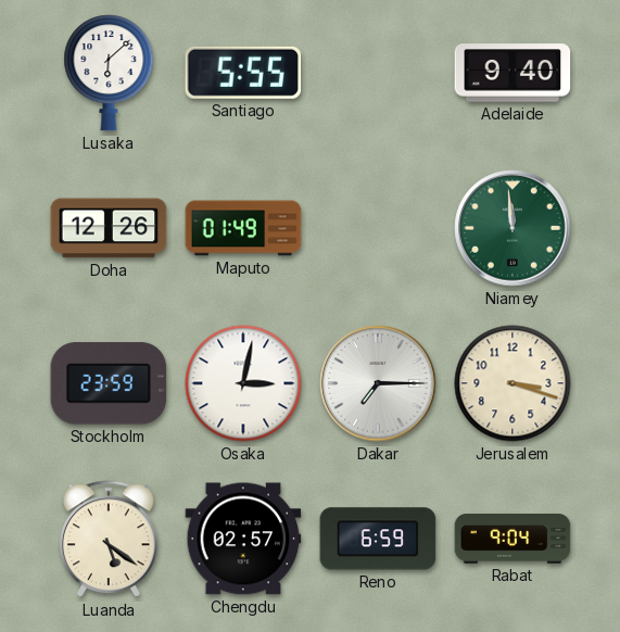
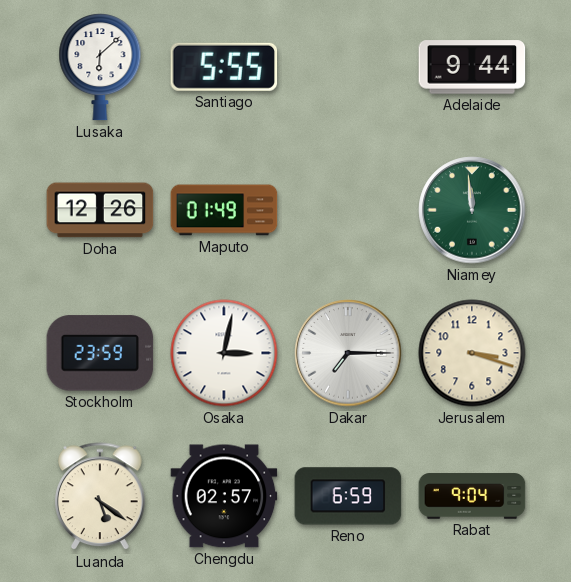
Adelaide: 9:40 -> 9:44 (472, 67)
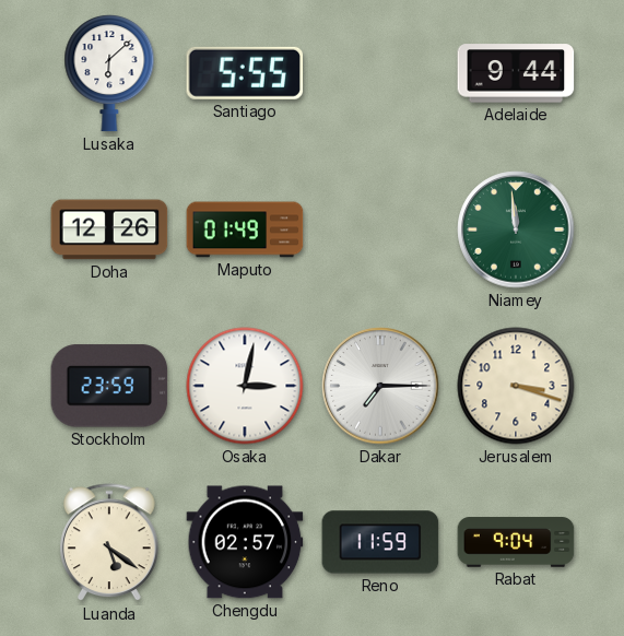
Reno: 6:59 -> 11:59 (380, 542)
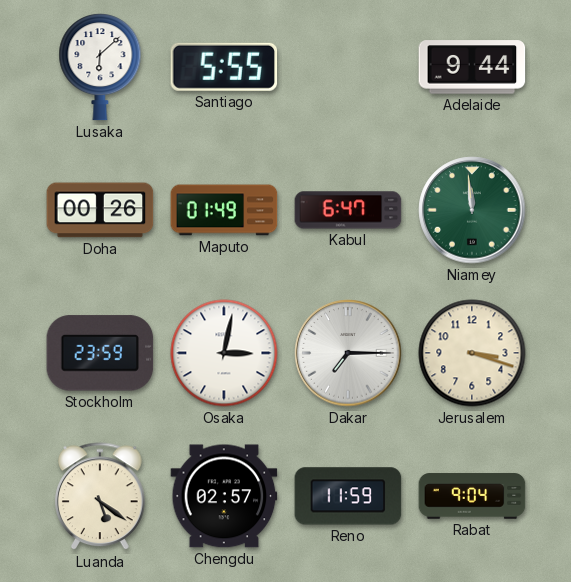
Doha: 12:26 -> 00:26 (100, 210)
Kabul: none -> 6:47 (348, 210)
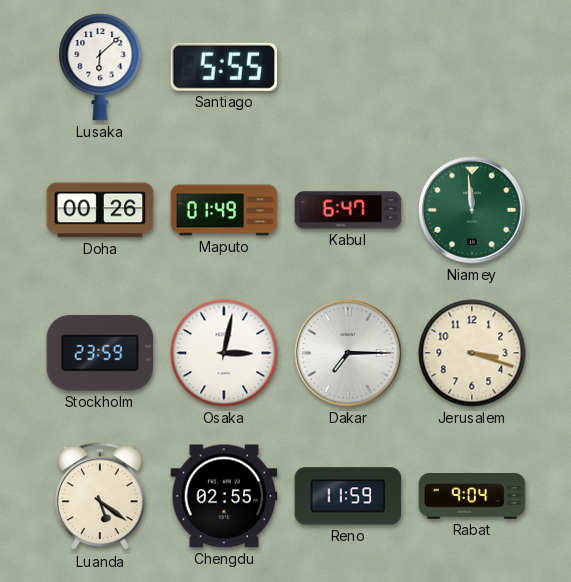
Adelaide: 9:44 -> none (472, 67)
Chengdu: 02:57 -> 02:55 (224, 496)
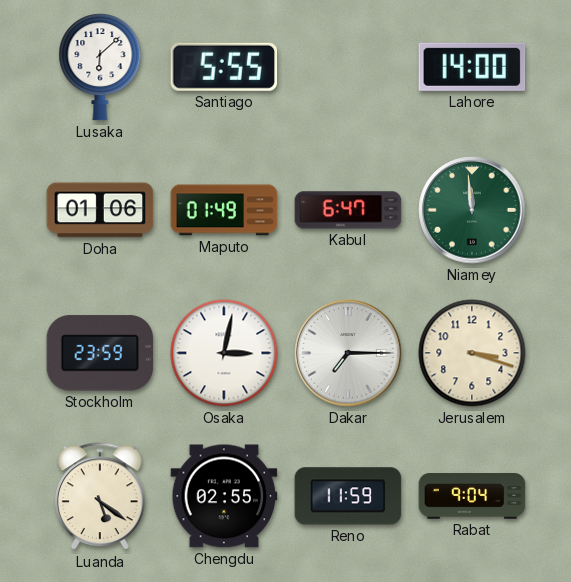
Lahore: none -> 14:00 (472, 67)
Doha: 00:26 -> 01:06 (100, 210)
